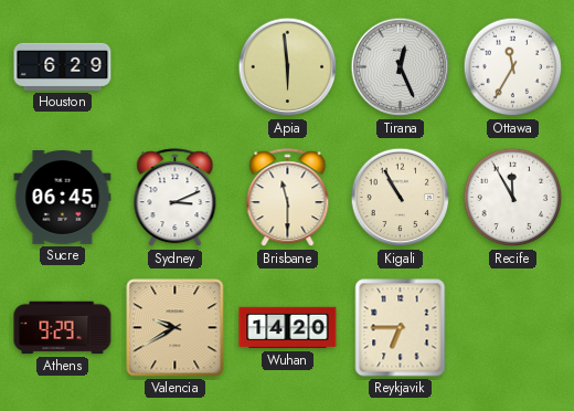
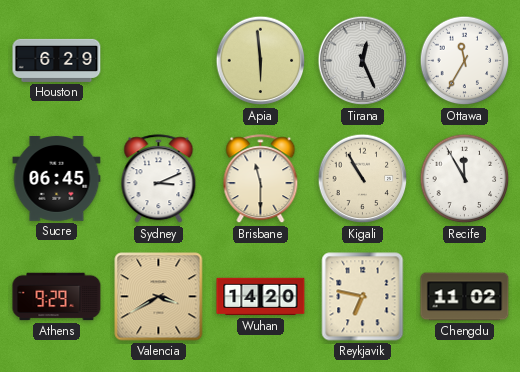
Valencia: 9:40 -> 3:40 (159, 297)
Reykjavik: 6:45 -> 6:47 (363, 297)
Chengdu: none -> 11:02 (465, 297)
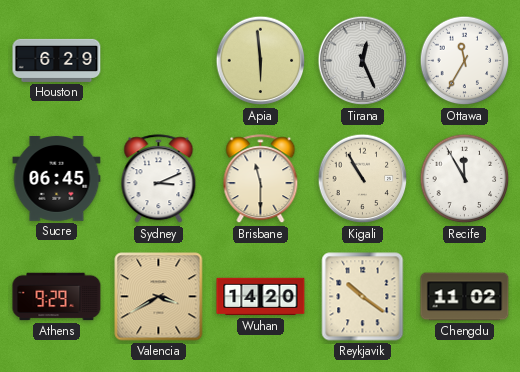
Reykjavik: 6:47 -> 10:21 (363, 297)
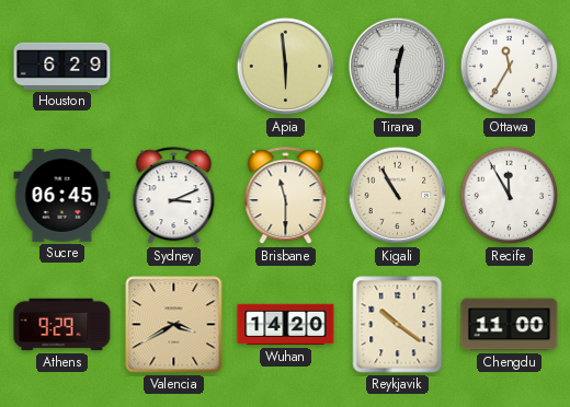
Tirana: 12:26 -> 12:30 (398, 67)
Chengdu: 11:02 -> 11:00 (510, 325)
